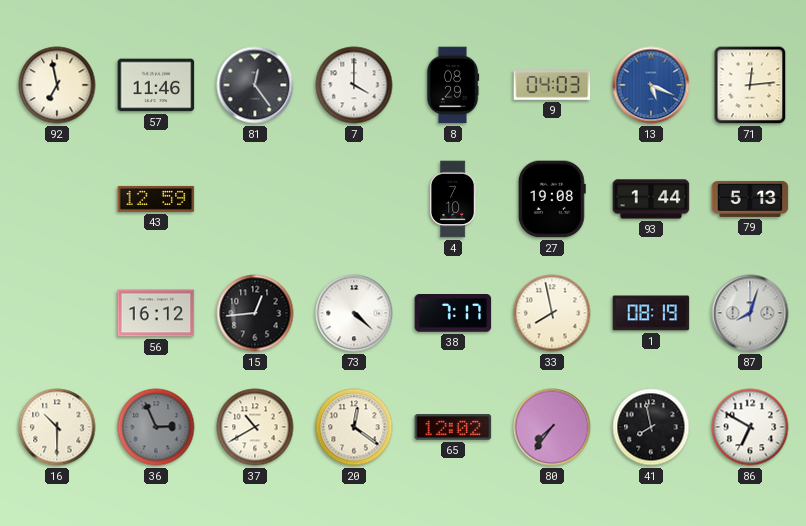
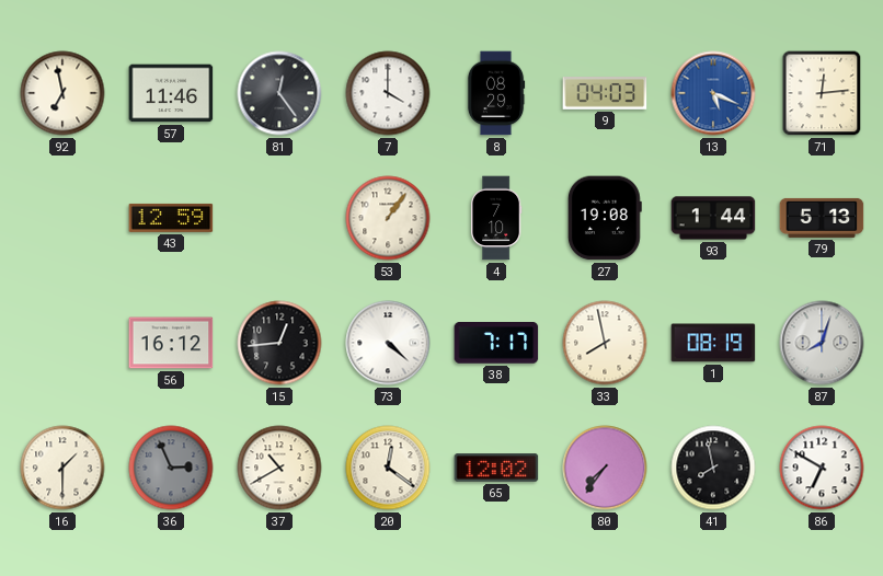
53: none -> 1:06 (388, 218)
16: 10:30 -> 1:30 (62, 468)
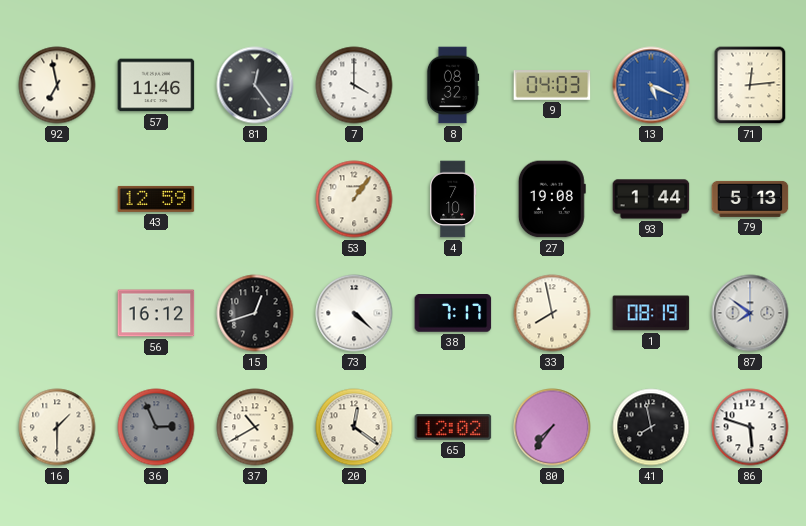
8: 08:29 -> 08:32 (453, 85)
15: 12:44 -> 12:42 (255, 313)
87: 8:03 -> 7:51 (750, 313)
86: 6:50 -> 5:48 (750, 427)
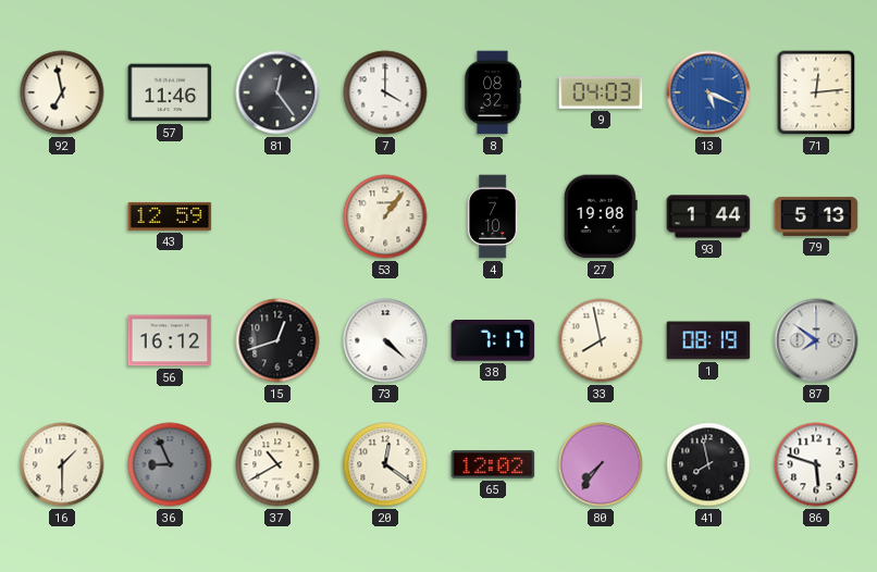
36: 2:56 -> 8:56 (170, 464)
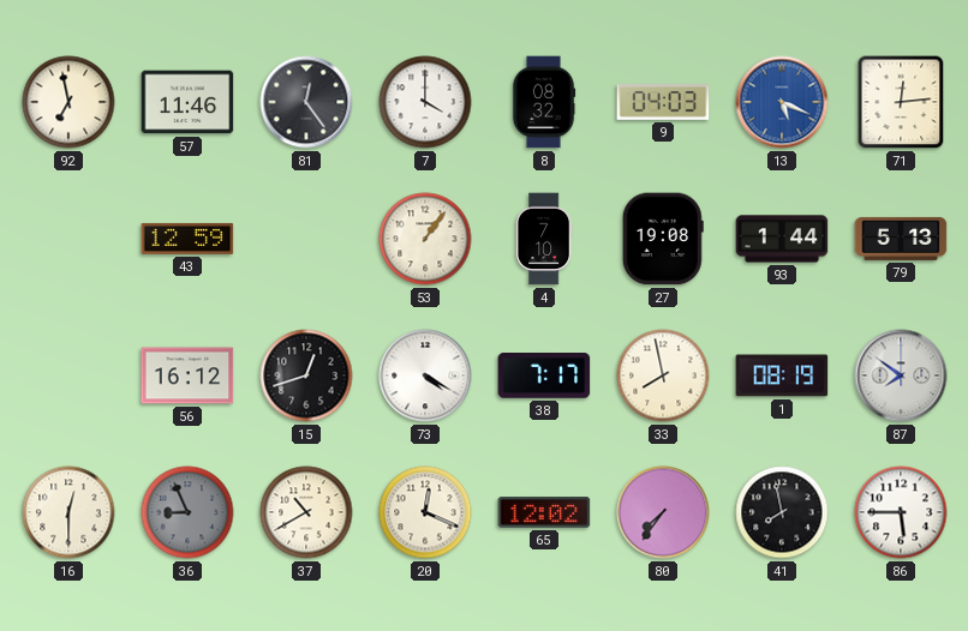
73: 4:22 -> 4:20 (425, 375)
16: 1:30 -> 12:30 (68, 512)
20: 12:21 -> 12:19 (425, 512)
86: 5:48 -> 5:45 (901, 512)
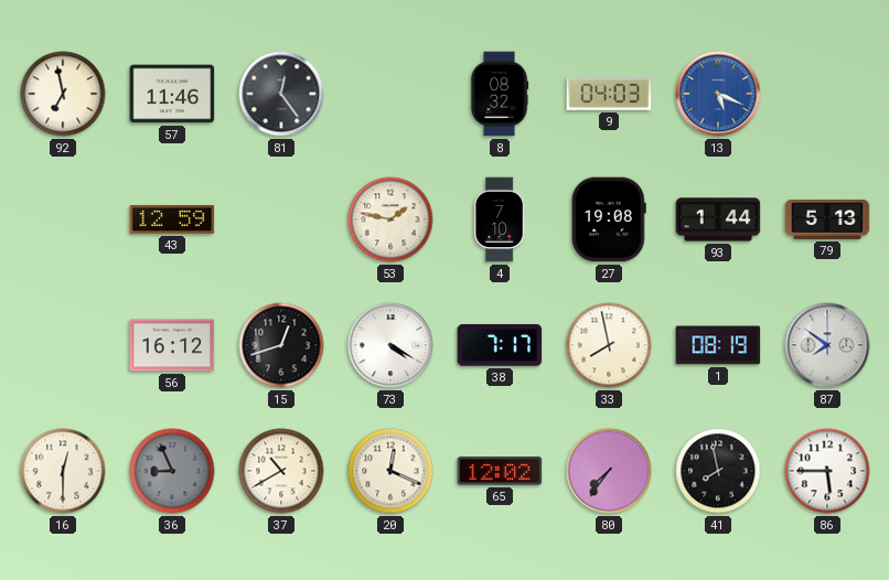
7: 4:00 -> none (425, 102)
71: 12:14 -> none (901, 102)
53: 1:06 -> 1:47 (390, 219)
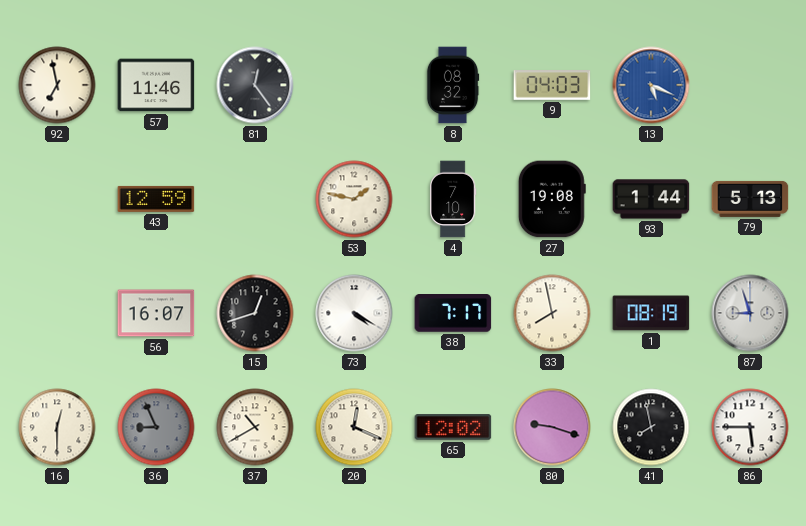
56: 16:12 -> 16:07 (156, 313)
87: 7:51 -> 8:57 (750, 313)
80: 7:36 -> 9:18 (552, 427)
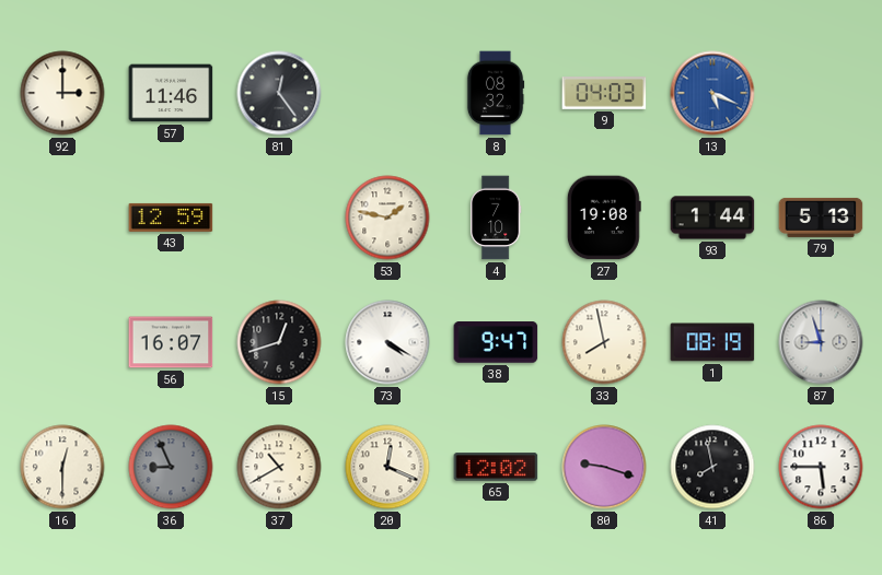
92: 6:58 -> 3:00 (62, 93)
38: 7:17 -> 9:47 (496, 343)
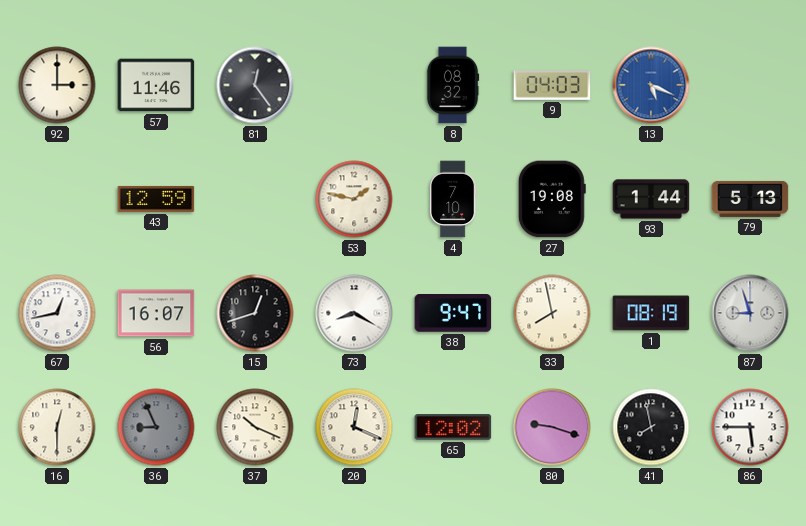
67: none -> 12:43 (57, 313)
73: 4:20 -> 8:20 (354, 313)
37: 10:40 -> 10:19 (255, 427)
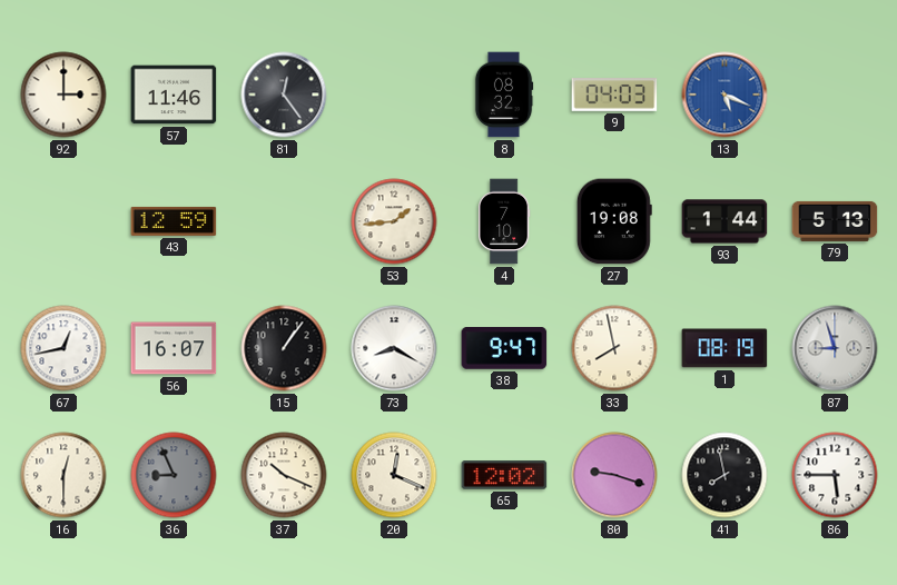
53: 1:47 -> 1:44 (394, 221)
15: 12:42 -> 1:06 (284, 348)
